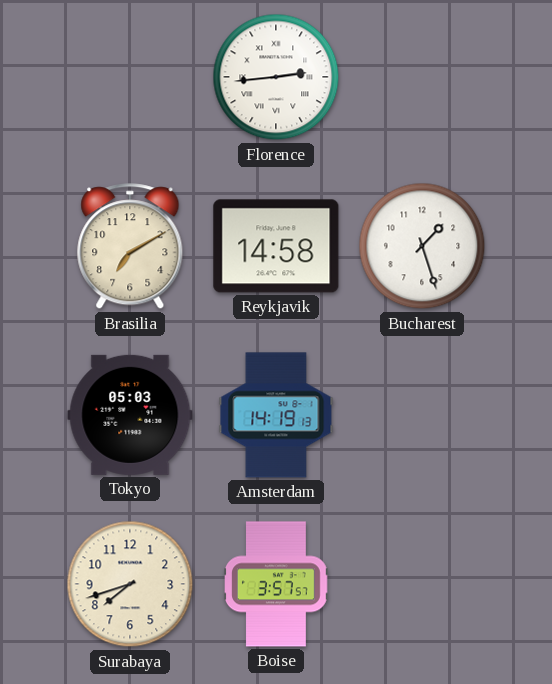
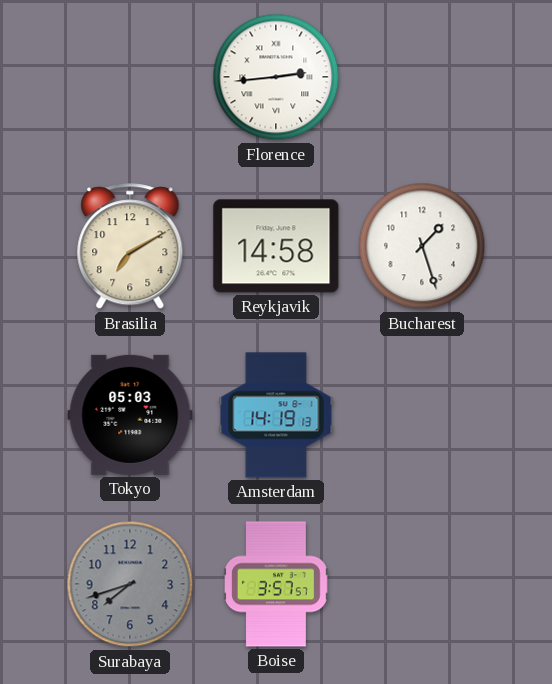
Surabaya dial: cream -> grey (130, 584)
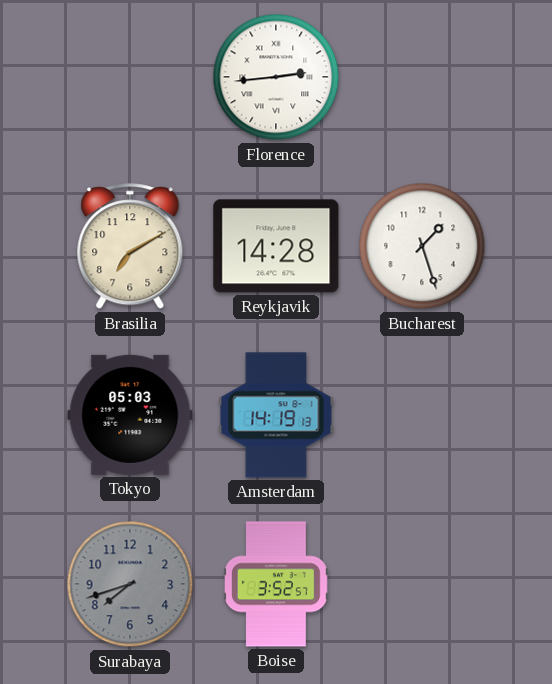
Reykjavik: 14:58 -> 14:28 (276, 246)
Boise: 3:57 -> 3:52 (277, 584)
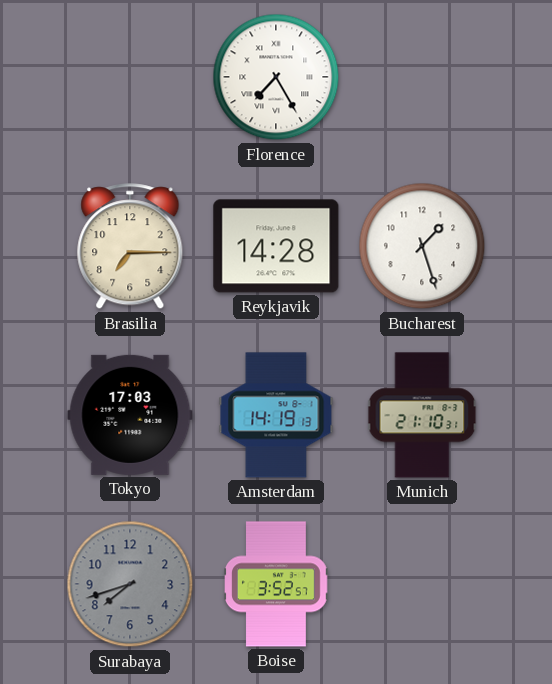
Florence: 2:44 -> 7:25 (276, 77)
Brasilia: 7:10 -> 7:15 (130, 247)
Tokyo: 05:03 -> 17:03 (130, 415)
Munich: none -> 21:10 (422, 415)
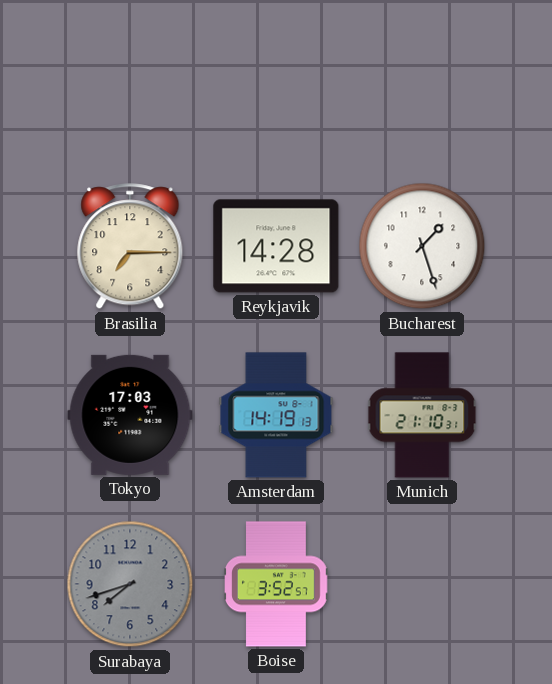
Florence: 7:25 -> none (276, 77)
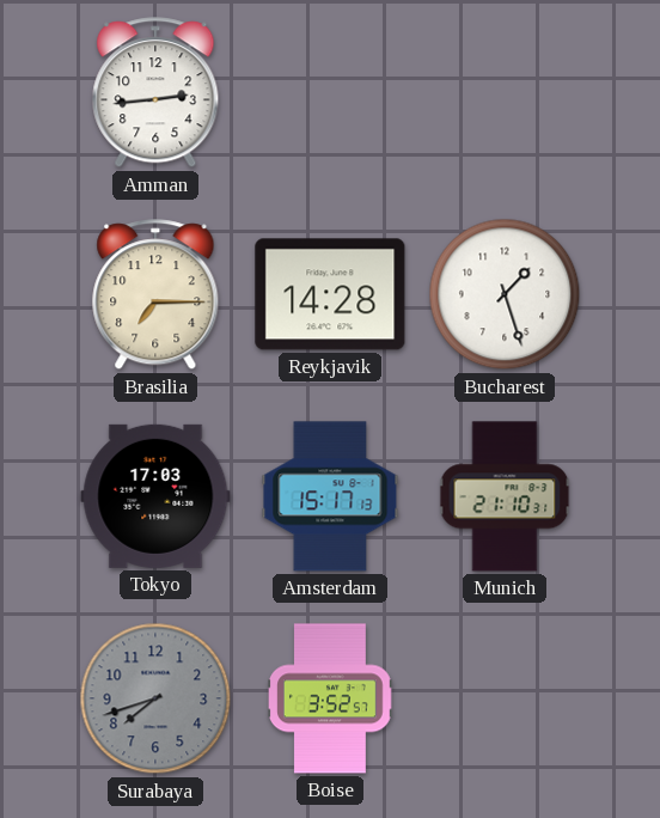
Amman: none -> 2:44 (155, 93)
Amsterdam: 14:19 -> 15:17 (330, 496)
